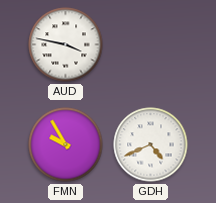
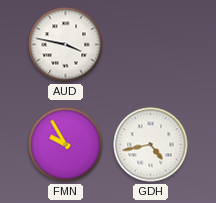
GDH: 4:41 -> 4:43 (151, 145)
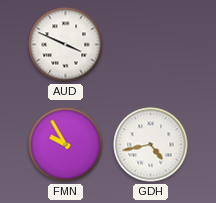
AUD: 3:47 -> 3:49 (66, 45)
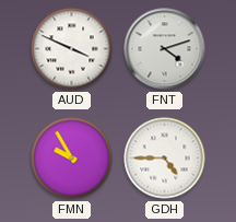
FNT: none -> 4:12 (165, 49)
GDH: 4:43 -> 4:45 (165, 159)
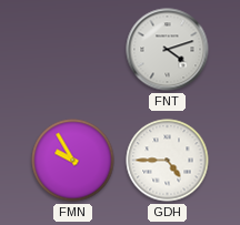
AUD: 3:49 -> none (72, 49)
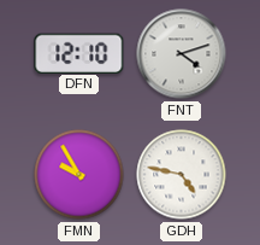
DFN: none -> 12:10 (79, 53)
GDH: 4:45 -> 4:47 (182, 175)
